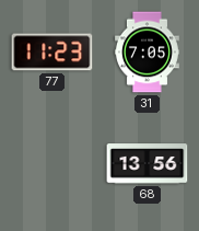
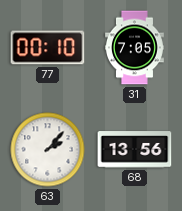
77: 11:23 -> 00:10 (48, 48)
63: none -> 2:07 (48, 150)
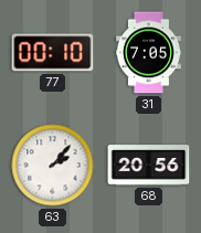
68: 13:56 -> 20:56 (149, 166)
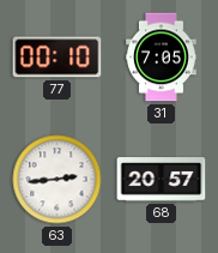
63: 2:07 -> 2:44 (57, 180)
68: 20:56 -> 20:57 (162, 180)
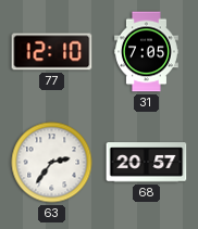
77: 00:10 -> 12:10 (52, 52)
63: 2:44 -> 2:36 (52, 163)
